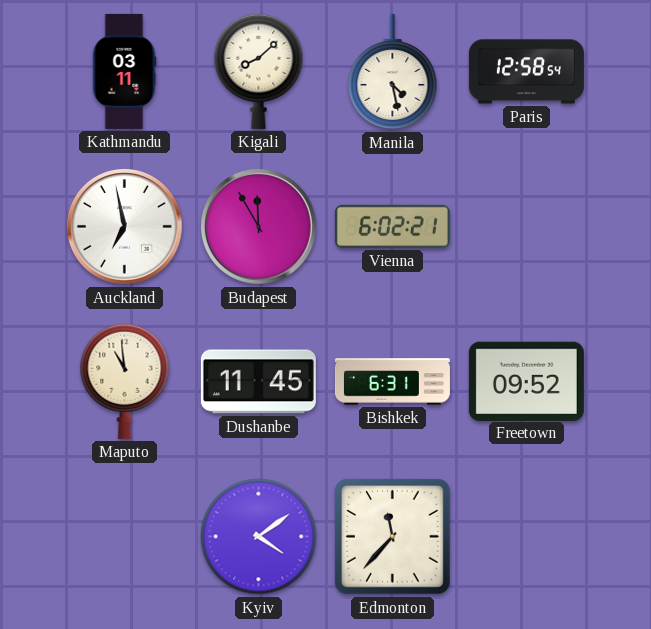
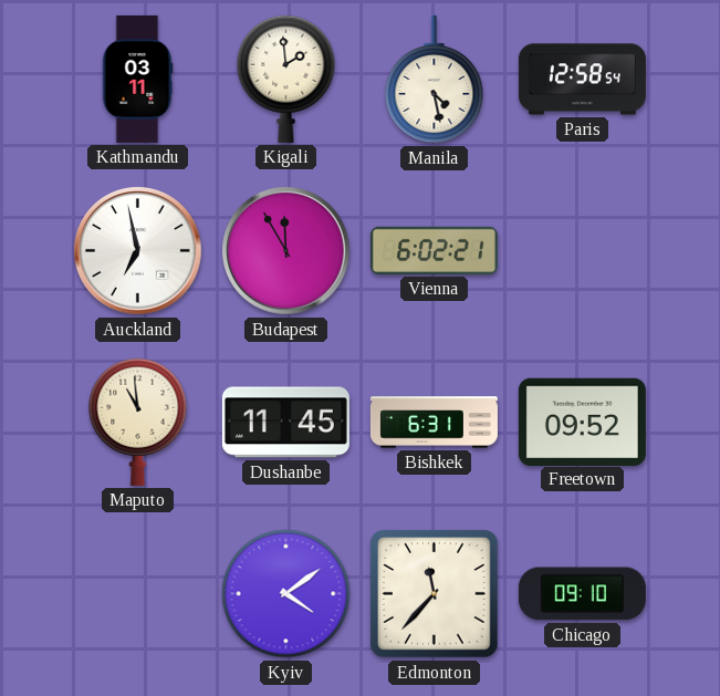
Kigali: 8:08 -> 1:59 (286, 79)
Chicago: none -> 09:10 (582, 594)
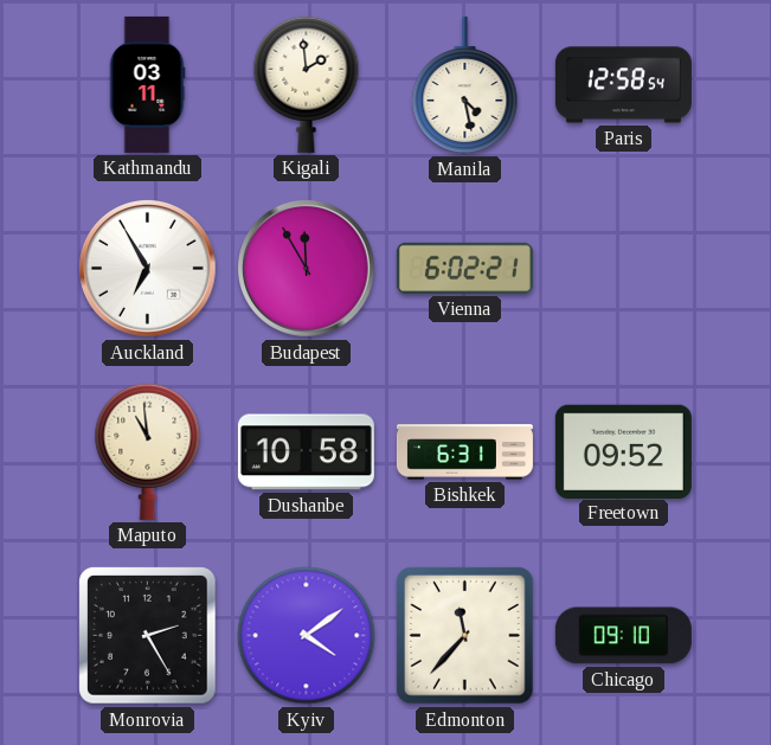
Auckland: 6:58 -> 6:55 (148, 269)
Dushanbe: 11:45 -> 10:58 (306, 452)
Monrovia: none -> 2:25 (148, 636)
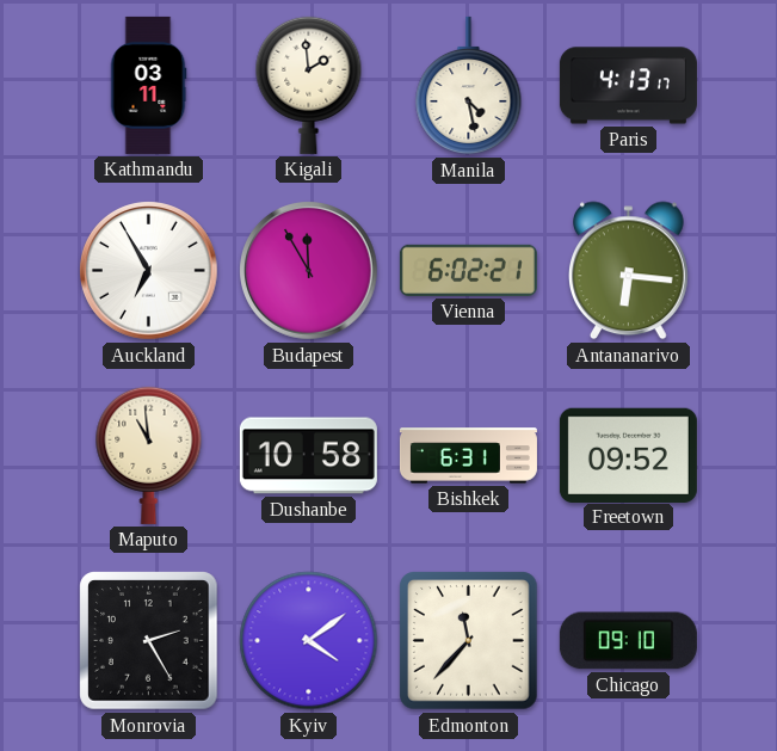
Paris: 12:58 -> 4:13 (628, 86)
Antananarivo: none -> 6:16 (629, 271)
